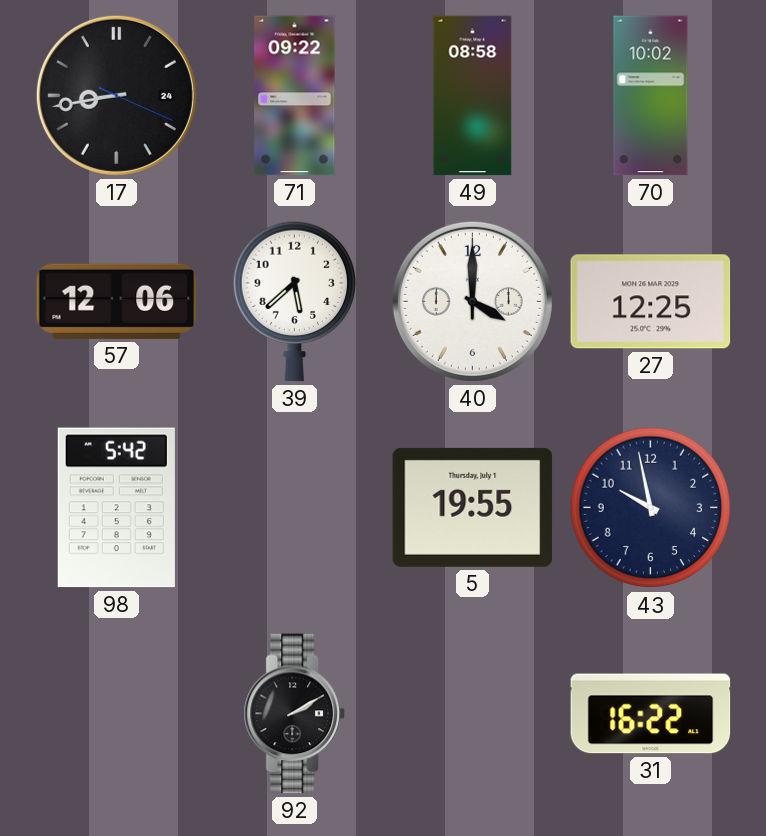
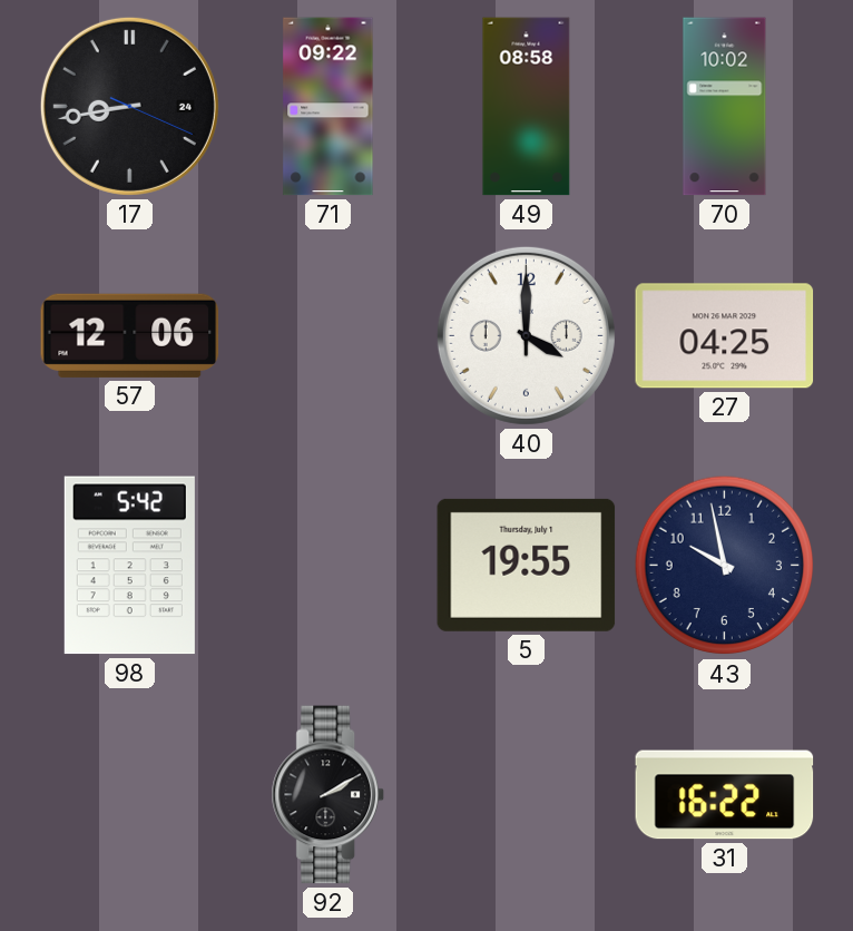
39: 5:38 -> none (294, 301)
27: 12:25 -> 04:25 (725, 336)
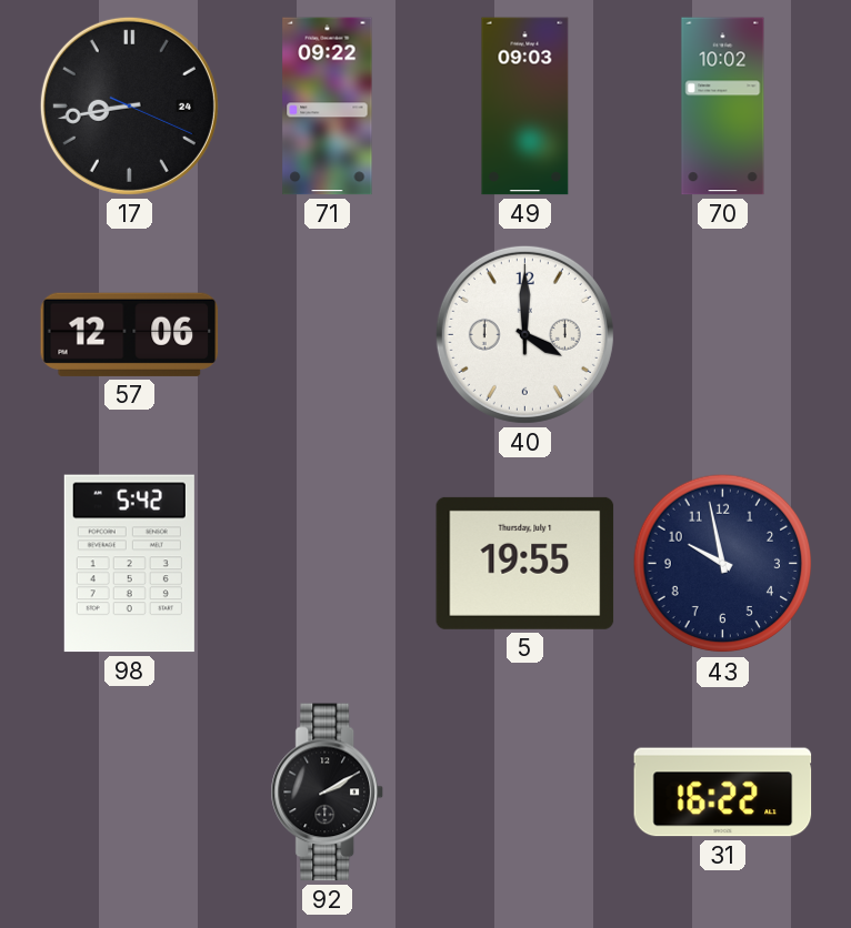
49: 08:58 -> 09:03 (525, 107)
27: 04:25 -> none (725, 336)
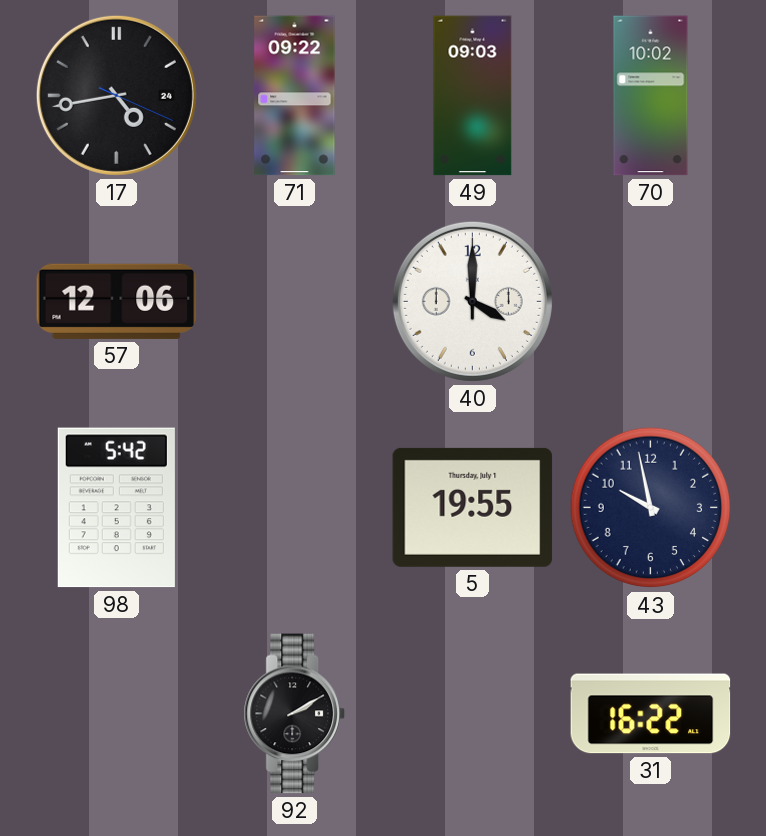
17: 8:43 -> 4:43 (116, 95)
